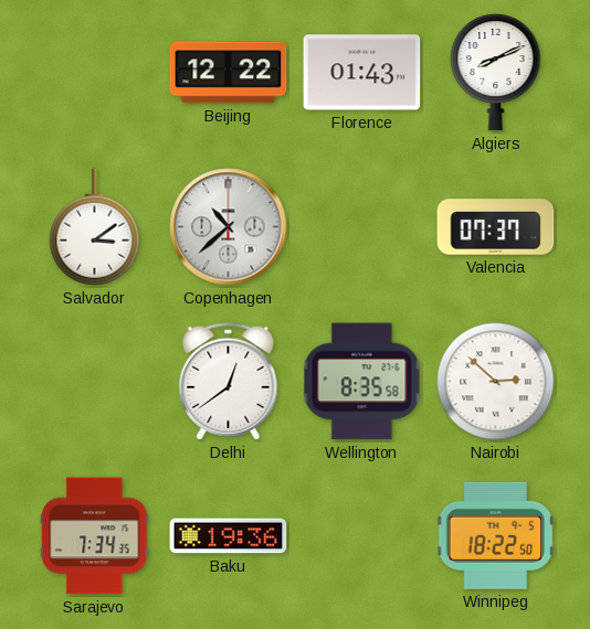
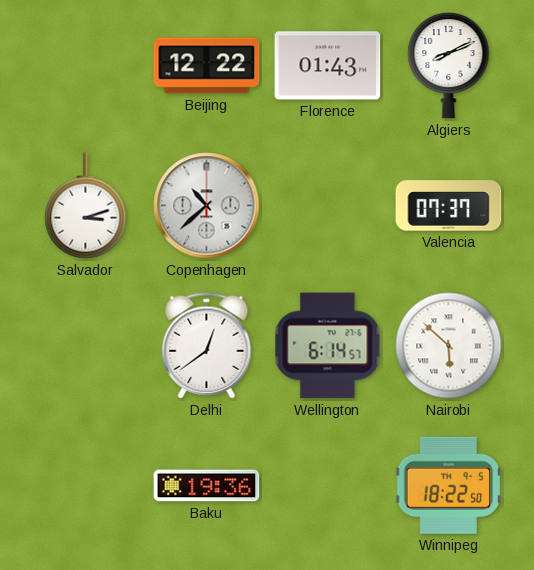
Salvador: 3:09 -> 3:12 (86, 206)
Wellington: 8:35 -> 6:14 (328, 346)
Nairobi: 2:52 -> 5:52 (449, 346)
Sarajevo: 7:34 -> none (95, 536)
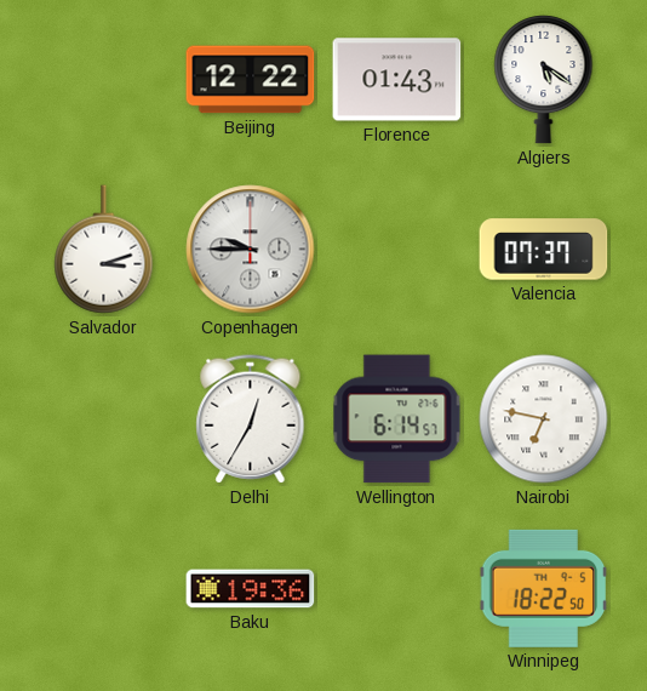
Algiers: 8:11 -> 5:21 (544, 80)
Copenhagen: 10:38 -> 9:45 (251, 250)
Delhi: 12:39 -> 12:35 (251, 419)
Nairobi: 5:52 -> 6:47 (544, 419)
